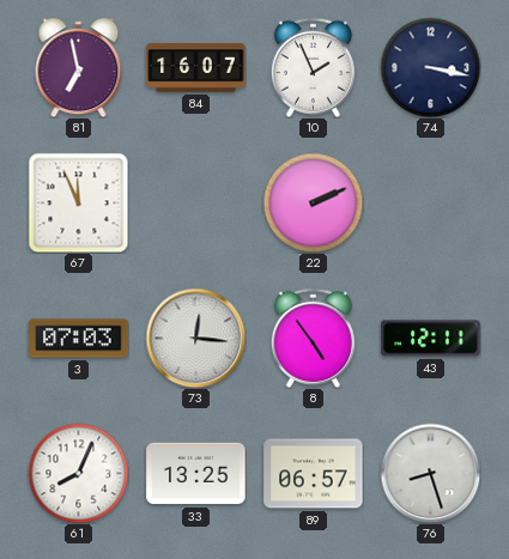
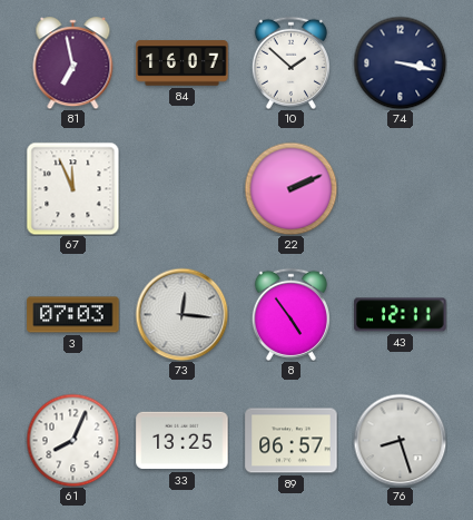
10: 1:56 -> 1:52 (290, 62)
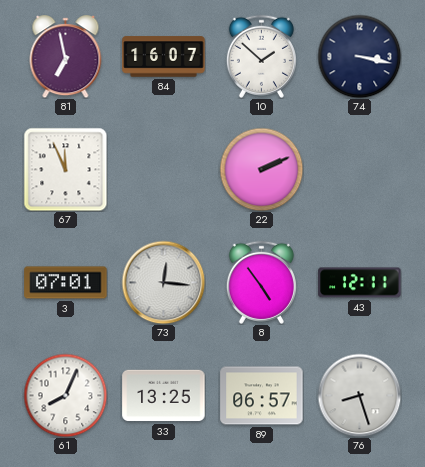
3: 07:03 -> 07:01 (66, 283)
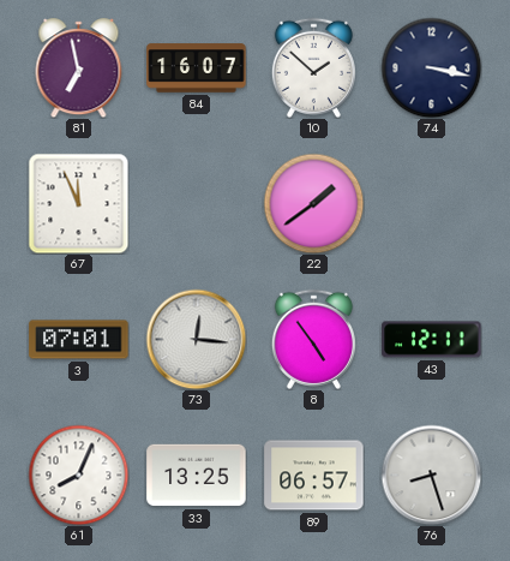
22: 2:11 -> 1:39 (313, 203)
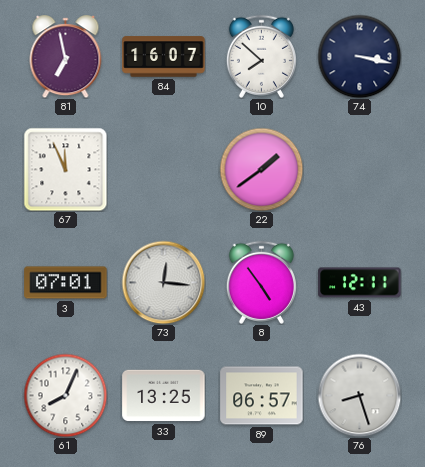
10: 1:52 -> 7:52 (261, 56)
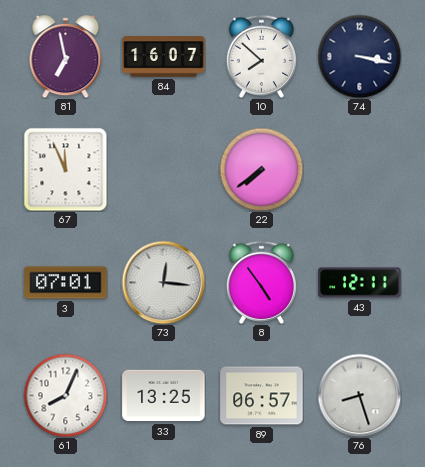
22: 1:39 -> 7:39 (261, 169)
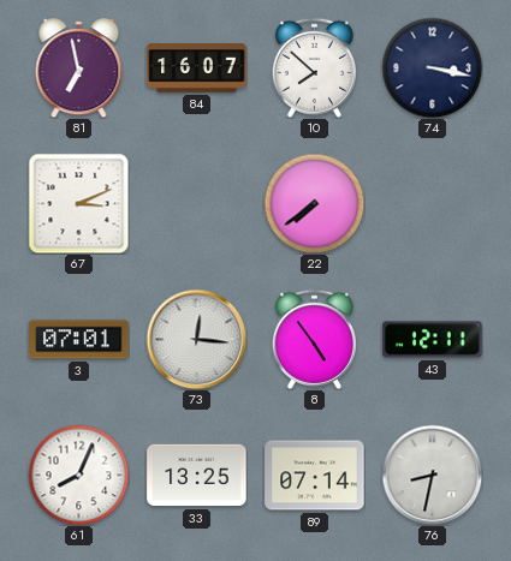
67: 11:56 -> 3:11 (78, 203)
89: 06:57 -> 07:14 (315, 476)
76: 8:27 -> 8:32 (432, 475)
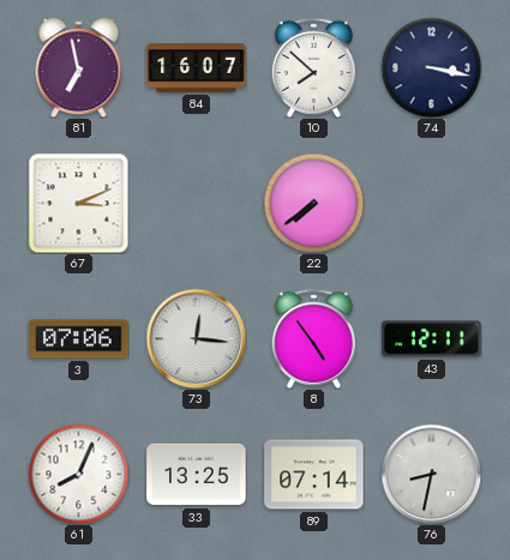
3: 07:01 -> 07:06 (79, 339)
